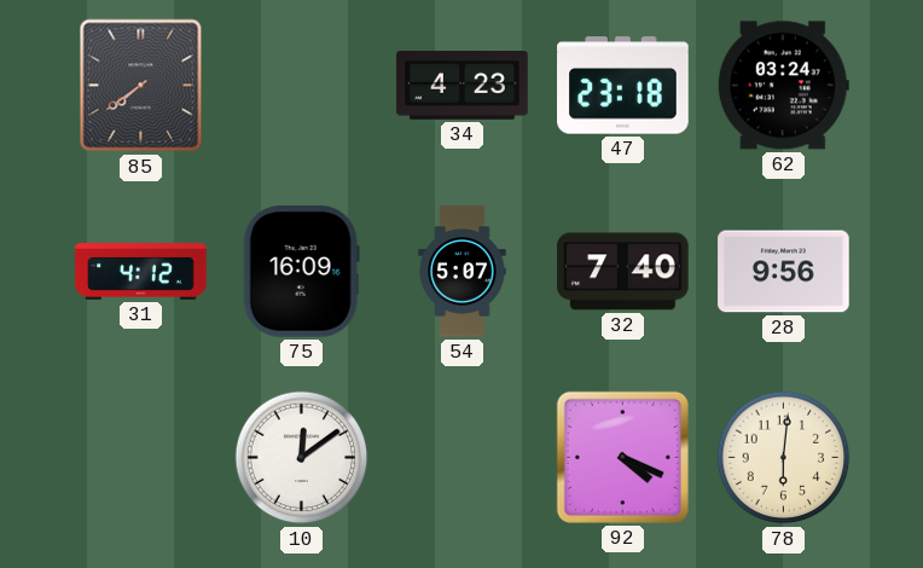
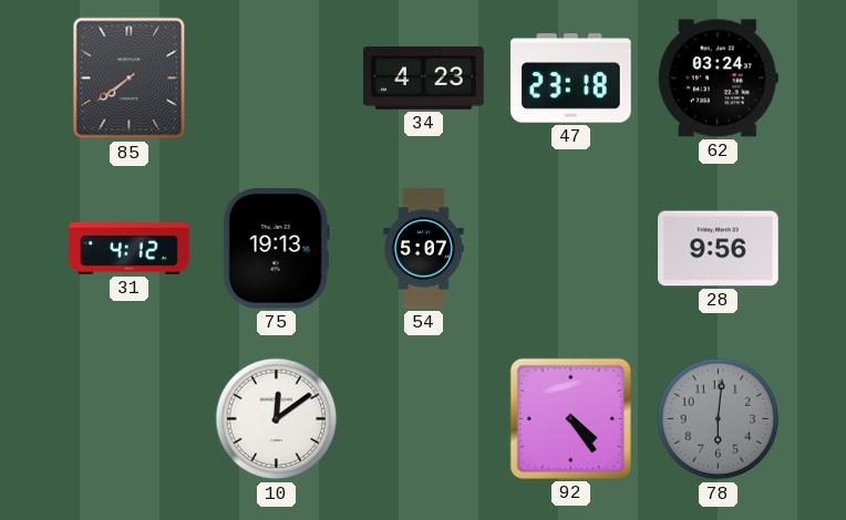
75: 16:09 -> 19:13 (276, 249)
32: 7:40 -> none (623, 272)
92: 4:19 -> 4:24 (570, 418)
78 dial: cream -> grey (719, 419)
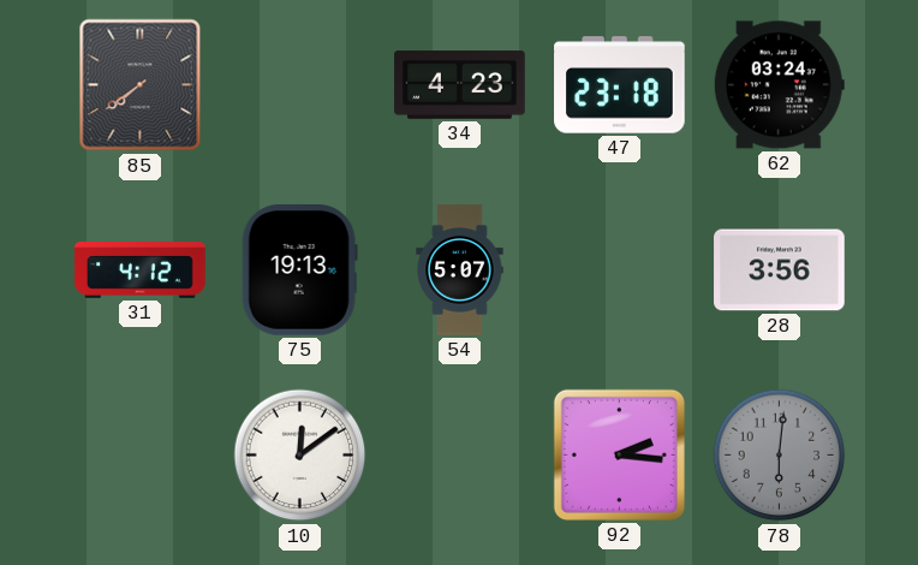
28: 9:56 -> 3:56 (780, 270)
92: 4:24 -> 2:16 (619, 454)
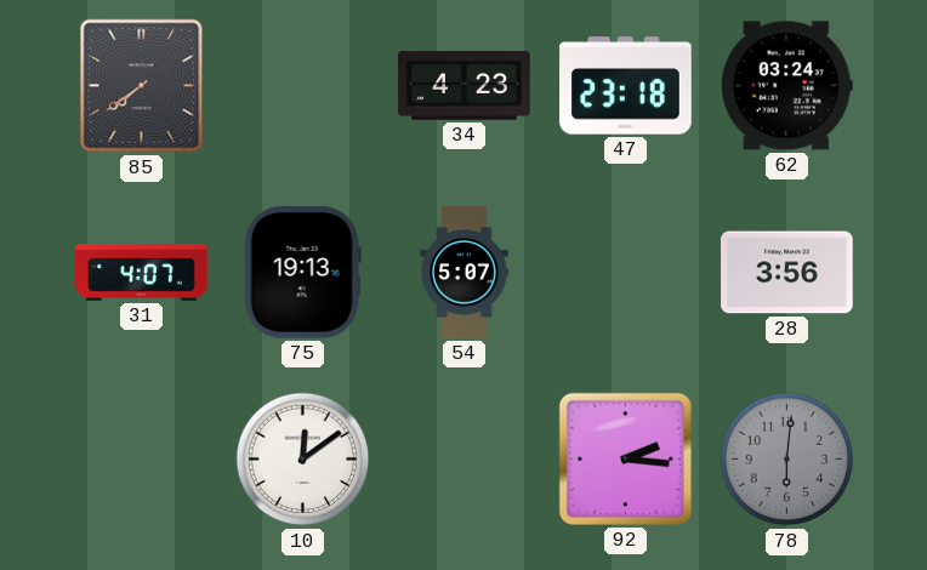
31: 4:12 -> 4:07 (142, 273)
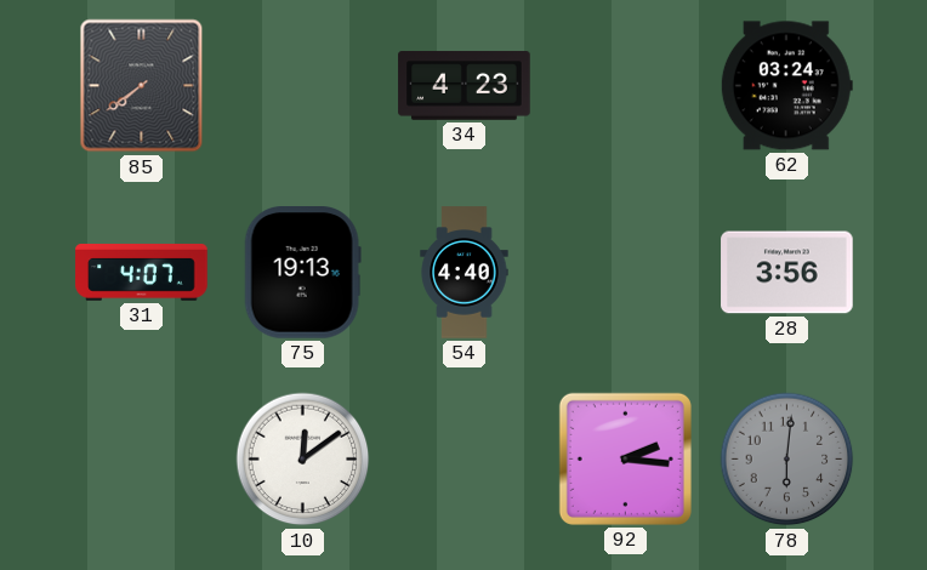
47: 23:18 -> none (626, 86)
54: 5:07 -> 4:40 (465, 273)
